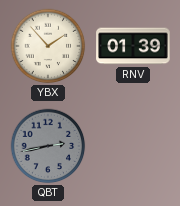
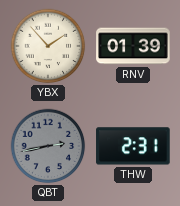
THW: none -> 2:31 (133, 146)
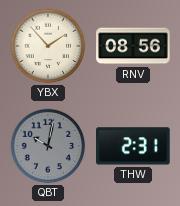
RNV: 01:39 -> 08:56 (133, 46)
QBT: 2:43 -> 10:02 (48, 146)
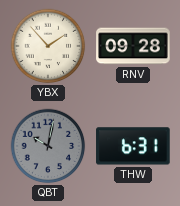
RNV: 08:56 -> 09:28 (133, 46)
THW: 2:31 -> 6:31 (133, 146)
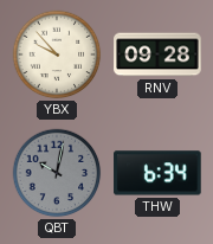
YBX: 1:53 -> 9:53 (57, 54)
THW: 6:31 -> 6:34 (157, 173)
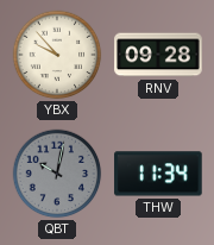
THW: 6:34 -> 11:34 (158, 174)
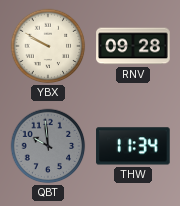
YBX: 9:53 -> 9:50 (48, 46)
QBT: 10:02 -> 9:59 (48, 146)
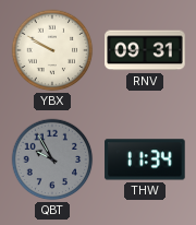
RNV: 09:28 -> 09:31 (145, 50)
QBT: 9:59 -> 9:55 (52, 159)
